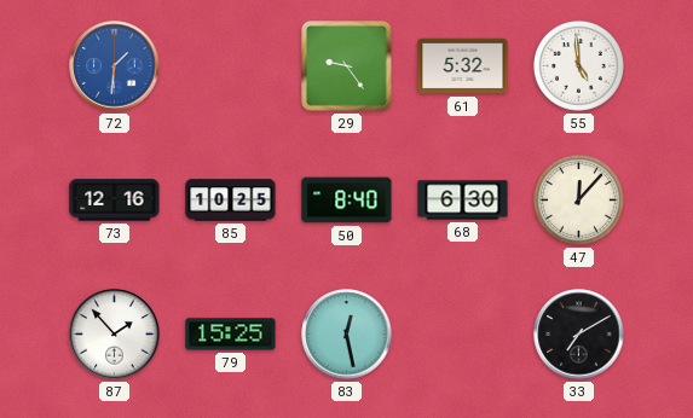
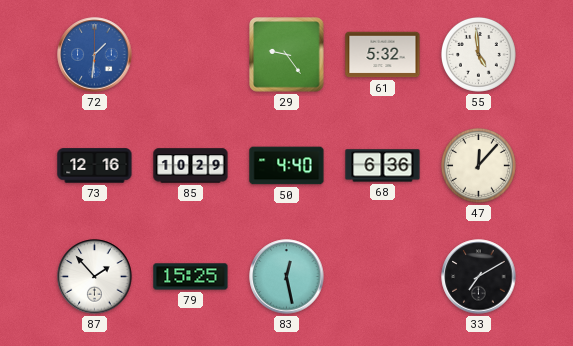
85: 10:25 -> 10:29 (191, 166)
50: 8:40 -> 4:40 (287, 166)
68: 6:30 -> 6:36 (383, 166)
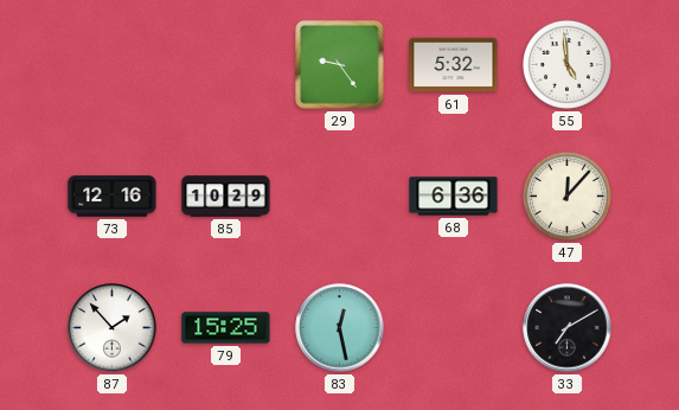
72: 1:31 -> none (95, 55)
50: 4:40 -> none (287, 166)
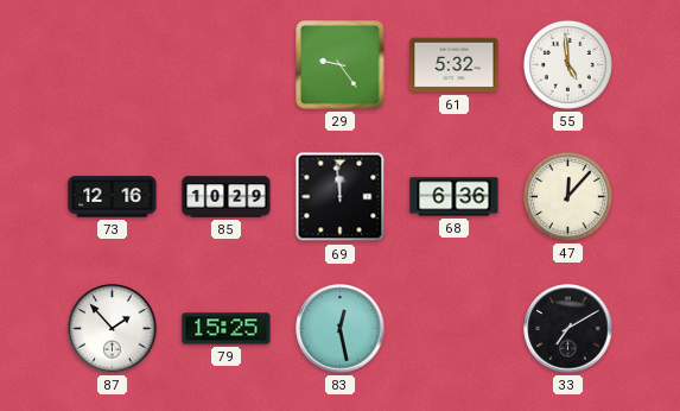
69: none -> 11:59 (341, 197)
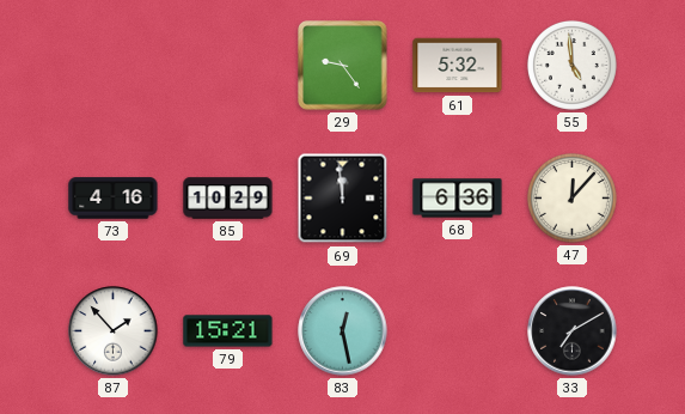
73: 12:16 -> 4:16 (114, 199)
79: 15:25 -> 15:21 (228, 331)
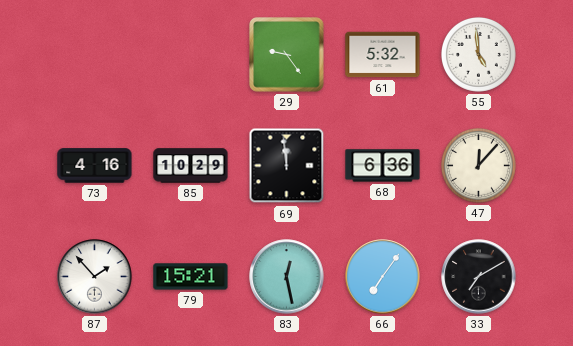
66: none -> 7:06 (383, 277)
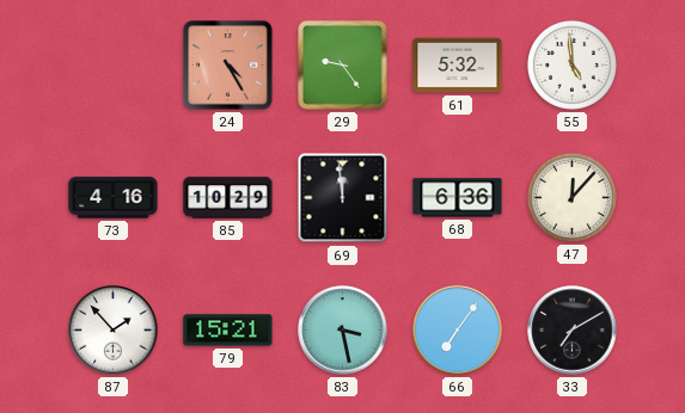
24: none -> 4:25 (228, 66)
83: 12:28 -> 3:28 (343, 331)
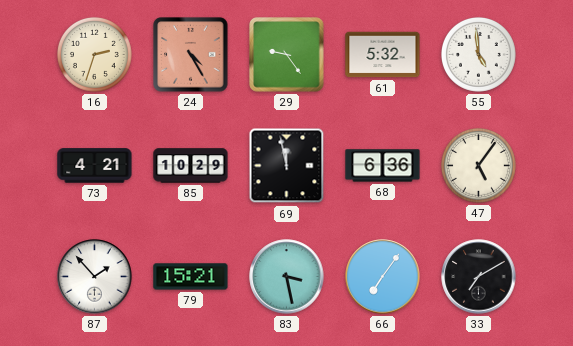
16: none -> 2:33 (95, 55)
73: 4:16 -> 4:21 (95, 166)
69: 11:59 -> 11:58 (287, 166)
47: 12:07 -> 5:06 (479, 166)
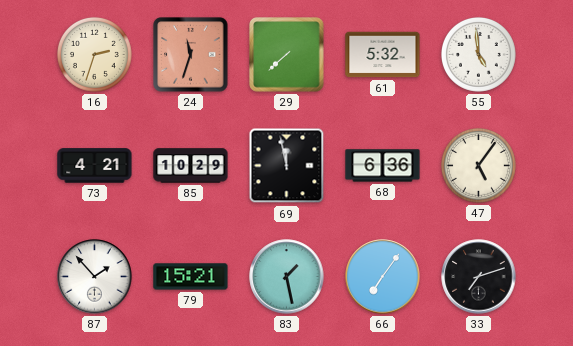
24: 4:25 -> 11:33 (191, 55)
29: 9:24 -> 7:38 (287, 55)
83: 3:28 -> 1:28 (287, 277)
33: 7:10 -> 7:12 (479, 277)
